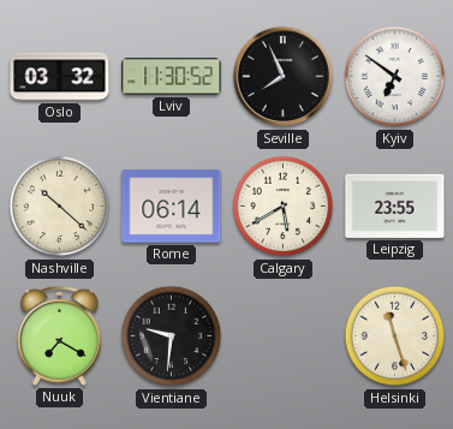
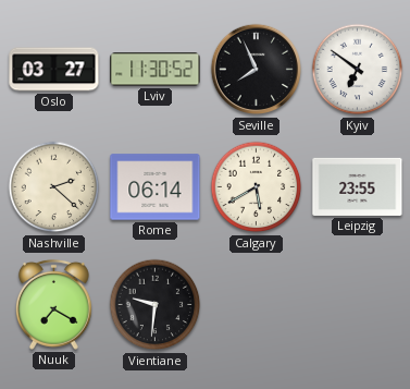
Oslo: 03:32 -> 03:27 (54, 70)
Nashville: 10:22 -> 2:22 (54, 187)
Helsinki: 11:27 -> none (395, 336)
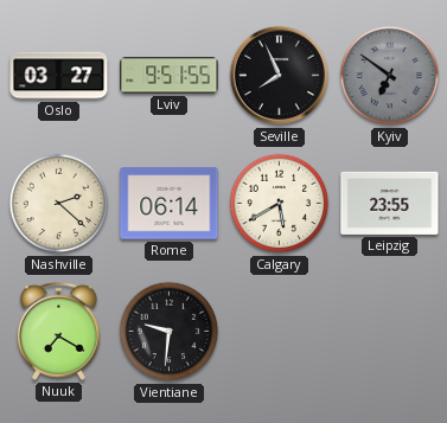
Lviv: 11:30 -> 9:51 (170, 76)
Kyiv dial: white -> grey (390, 76)
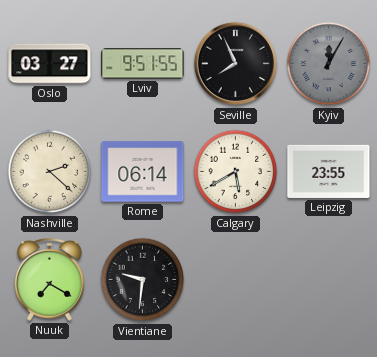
Kyiv: 6:51 -> 12:05 (329, 64)
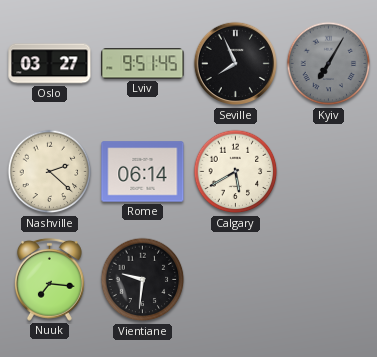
Lviv: 9:51:55 -> 9:51:45 (143, 64)
Kyiv: 12:05 -> 7:05 (329, 64)
Leipzig: 23:55 -> none (329, 171)
Nuuk: 7:20 -> 7:16 (50, 279)
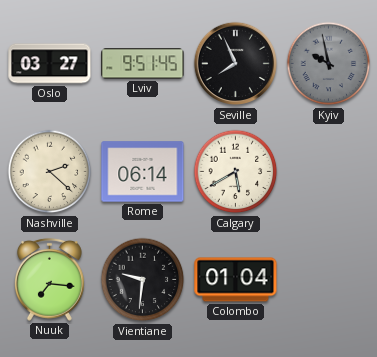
Kyiv: 7:05 -> 9:58 (329, 64)
Colombo: none -> 01:04 (236, 280)
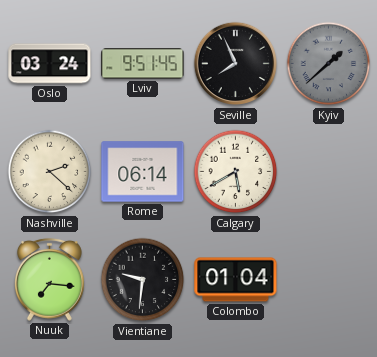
Oslo: 03:27 -> 03:24 (50, 64)
Kyiv: 9:58 -> 1:38 (329, 64)
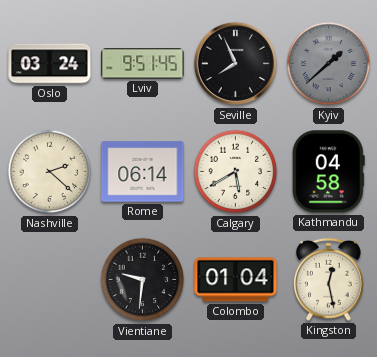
Kathmandu: none -> 04:58 (328, 172)
Nuuk: 7:16 -> none (50, 279)
Kingston: none -> 12:28 (329, 279)
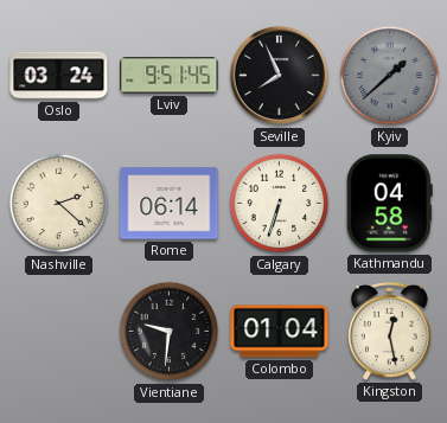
Calgary: 5:40 -> 6:33 (280, 204)
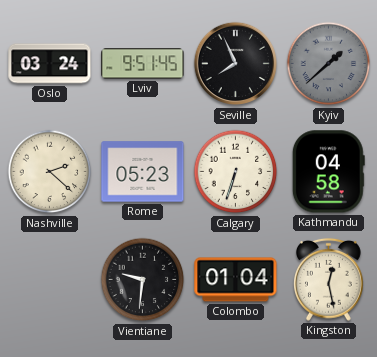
Rome: 06:14 -> 05:23 (143, 172)
